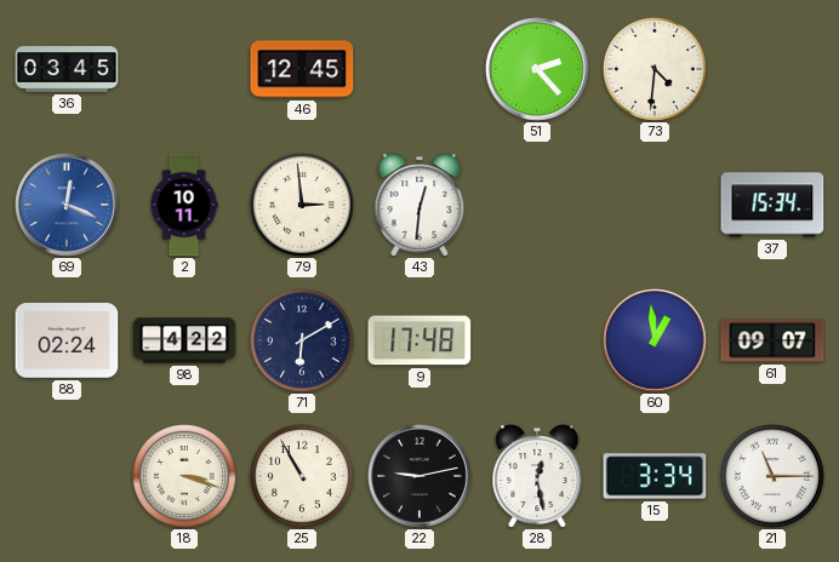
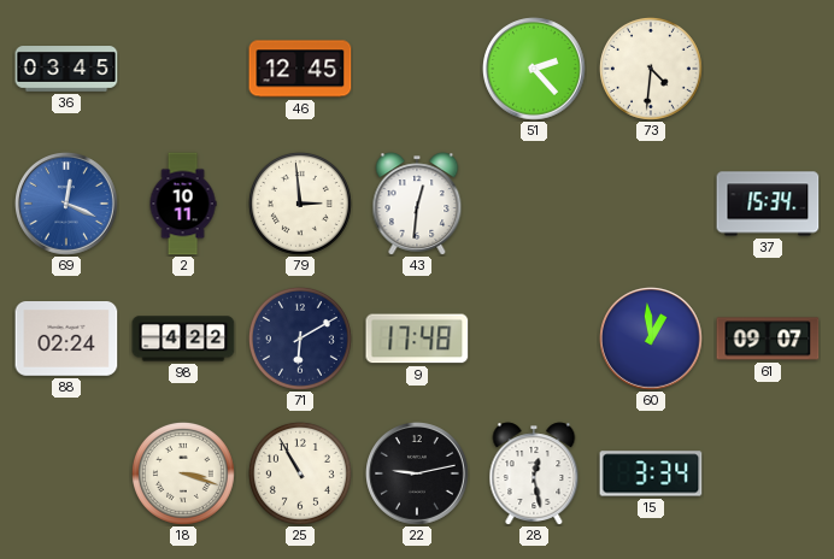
21: 11:15 -> none (772, 476)
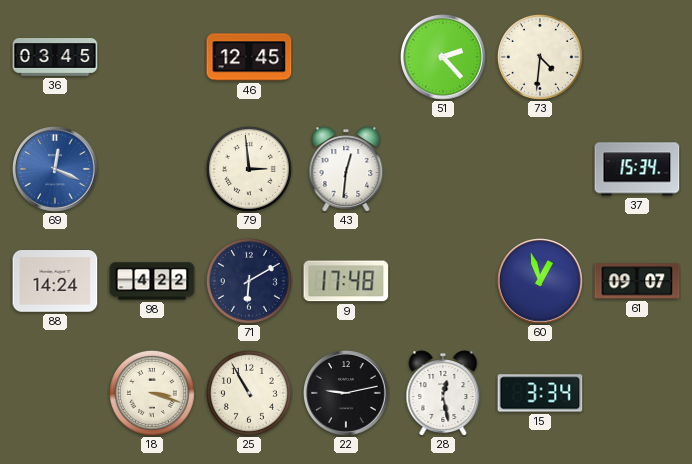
2: 10:11 -> none (183, 204)
88: 02:24 -> 14:24 (55, 282)
60: 12:59 -> 12:57 (541, 282)
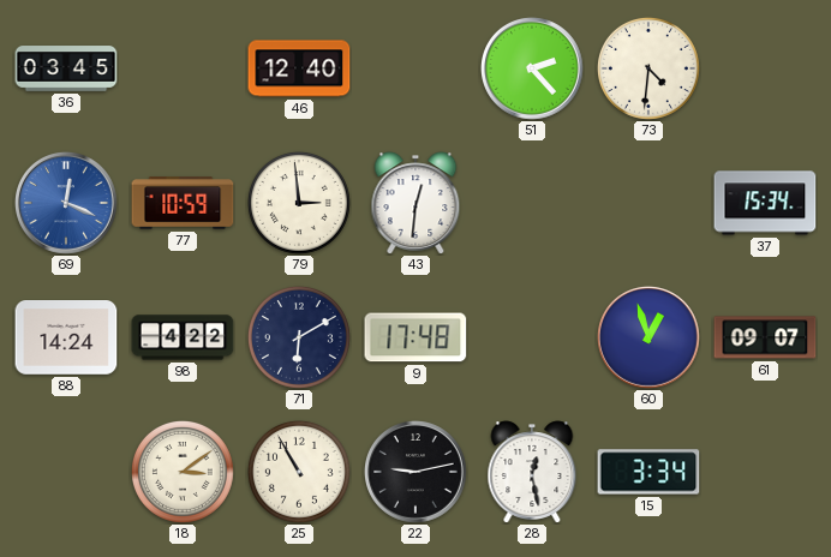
46: 12:45 -> 12:40 (299, 68)
77: none -> 10:59 (183, 203)
18: 3:18 -> 3:09 (183, 472)
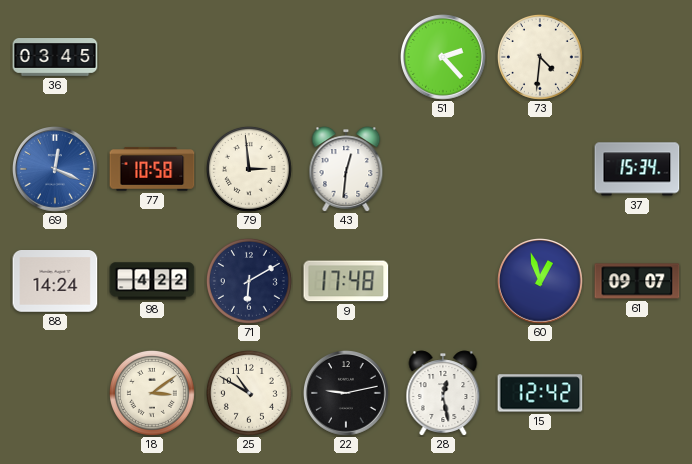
46: 12:40 -> none (299, 68)
77: 10:59 -> 10:58 (152, 169)
25: 10:55 -> 10:50 (249, 393)
15: 3:34 -> 12:42 (540, 393)
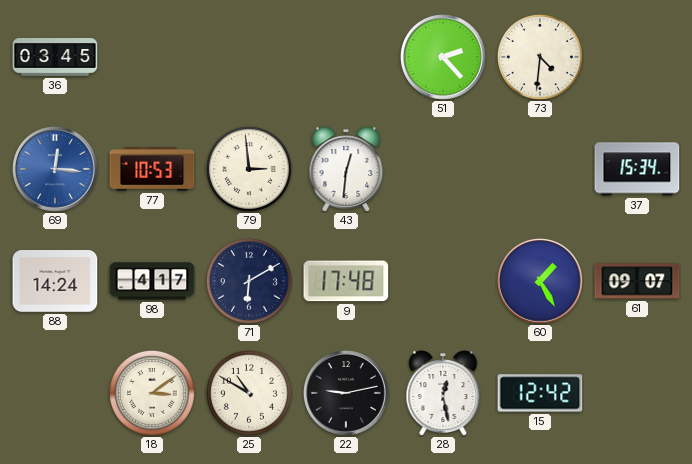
69: 12:19 -> 12:16 (56, 170)
77: 10:58 -> 10:53 (152, 169)
98: 4:22 -> 4:17 (152, 281)
60: 12:57 -> 1:25 (541, 282)
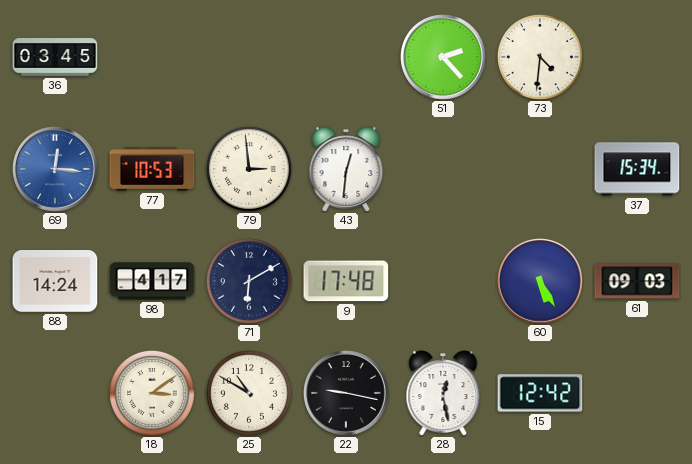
60: 1:25 -> 5:25 (541, 282)
61: 09:07 -> 09:03 (637, 281)
22: 9:13 -> 9:17 (347, 394)
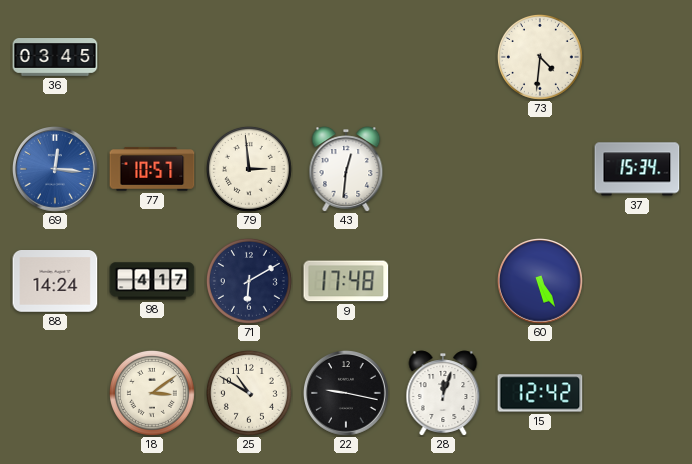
51: 2:23 -> none (444, 58)
77: 10:53 -> 10:57 (152, 169)
61: 09:03 -> none (637, 281)
28: 12:28 -> 12:03 (443, 393)
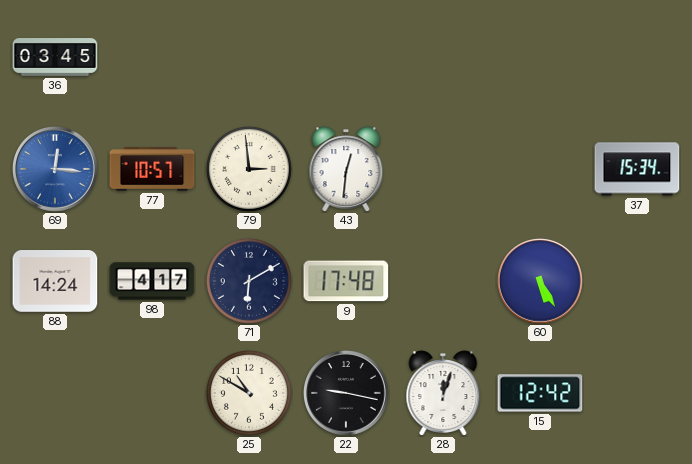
73: 4:31 -> none (540, 57)
18: 3:09 -> none (152, 393)
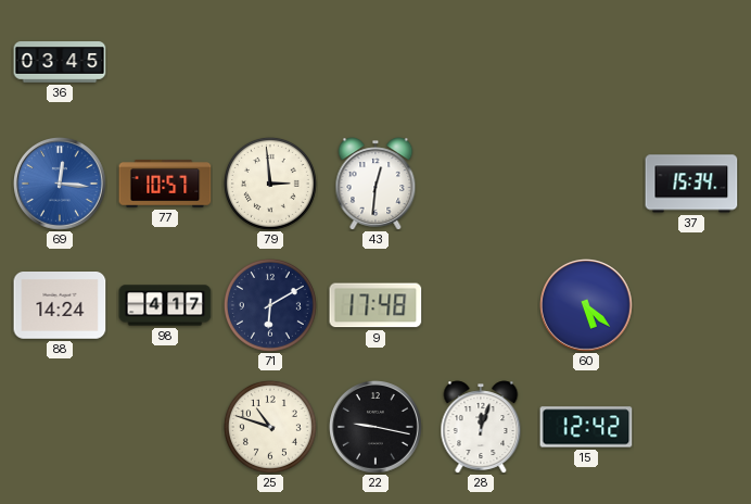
60: 5:25 -> 5:22 (587, 306)
25: 10:50 -> 10:48 (270, 427)
